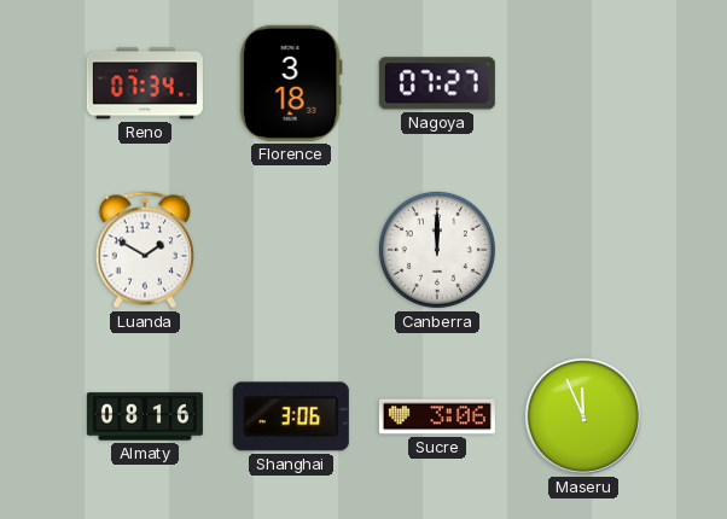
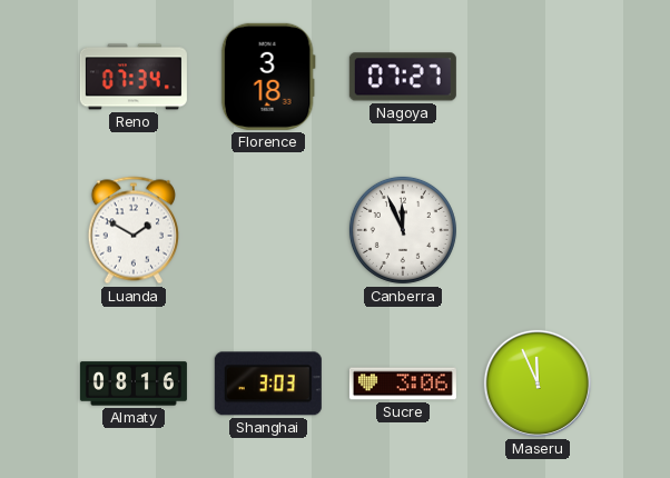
Canberra: 12:00 -> 11:56 (403, 230)
Shanghai: 3:06 -> 3:03 (268, 384)
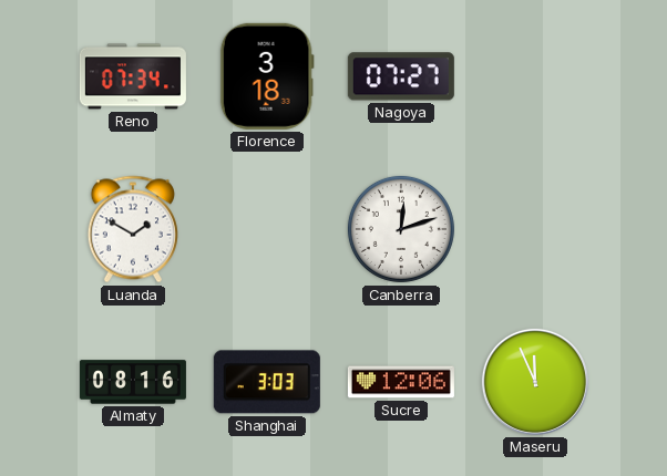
Canberra: 11:56 -> 12:12 (401, 229)
Sucre: 3:06 -> 12:06 (401, 382)
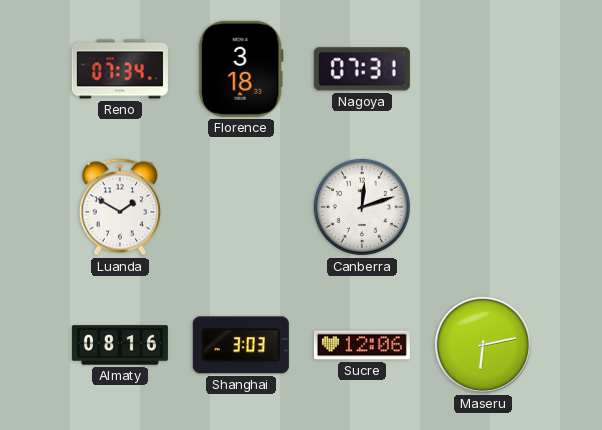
Nagoya: 07:27 -> 07:31 (362, 69)
Maseru: 11:56 -> 6:13 (483, 345)
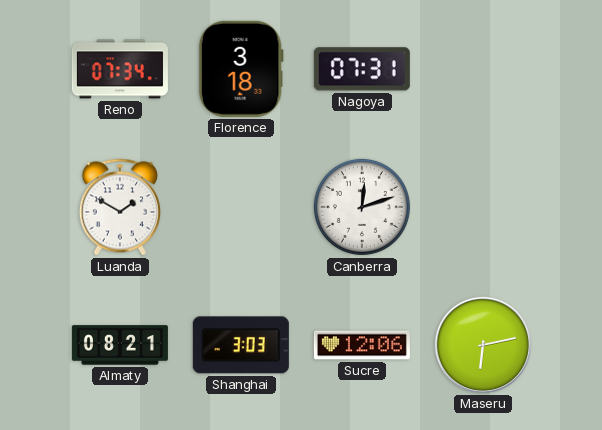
Almaty: 08:16 -> 08:21 (120, 345)
